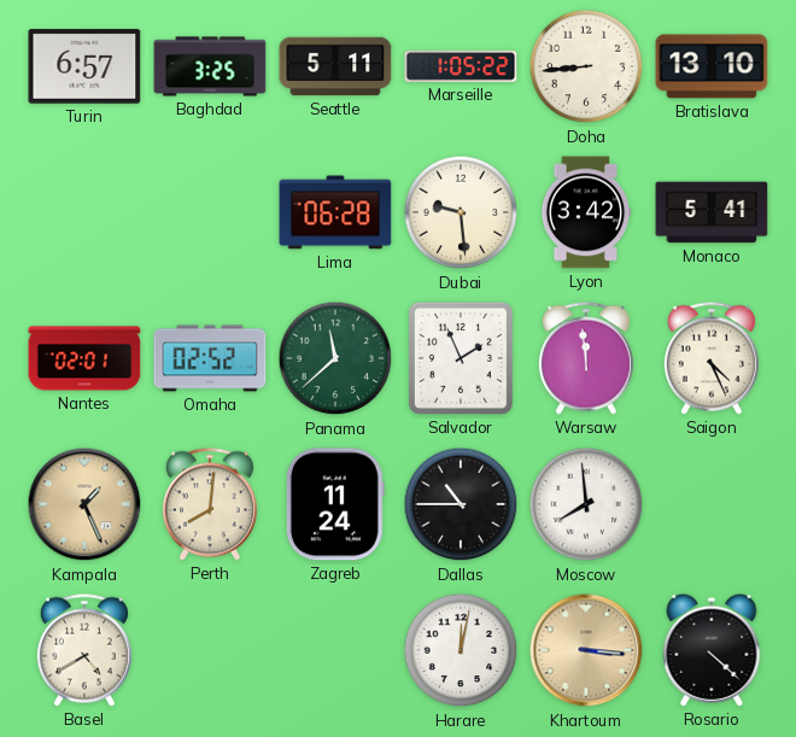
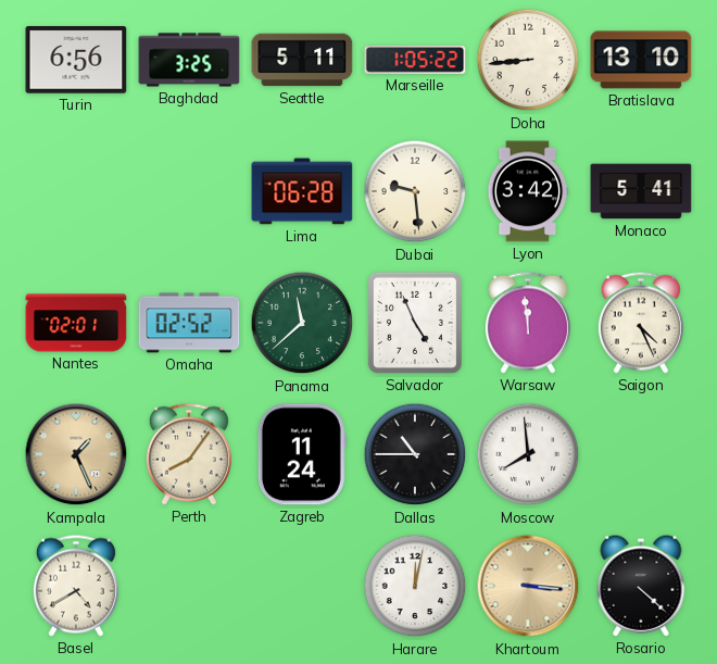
Turin: 6:57 -> 6:56 (76, 60)
Salvador: 1:56 -> 4:56 (415, 323)
Perth: 8:01 -> 8:06 (189, 454)
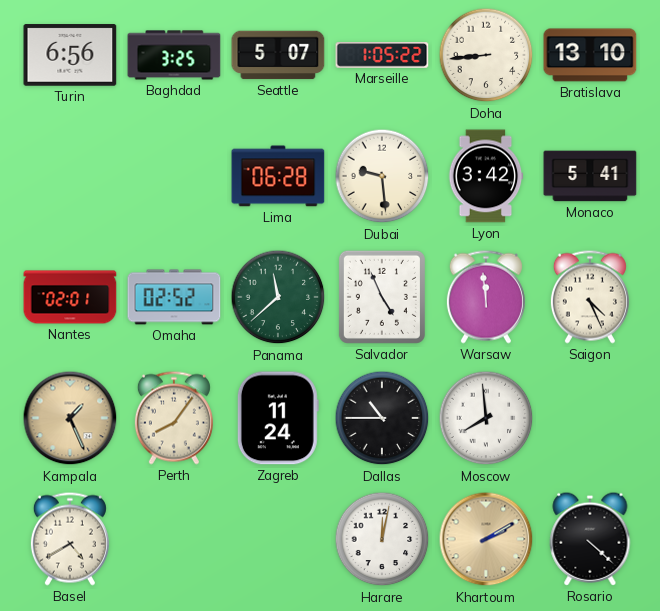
Seattle: 5:11 -> 5:07 (278, 55)
Khartoum: 3:16 -> 2:10 (486, 539)
